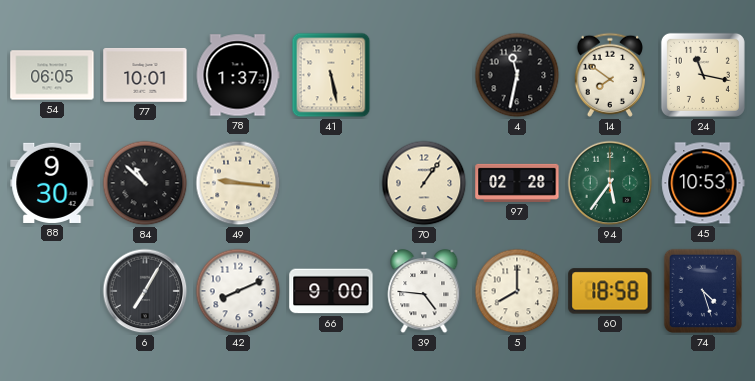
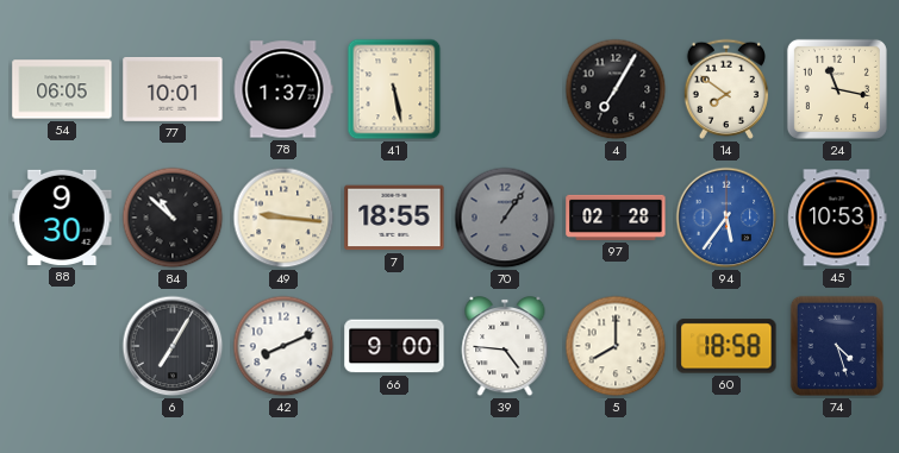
4: 11:32 -> 7:05 (616, 89)
7: none -> 18:55 (394, 218)
70 dial: cream -> grey (505, 218)
94 dial: green -> blue (726, 218)
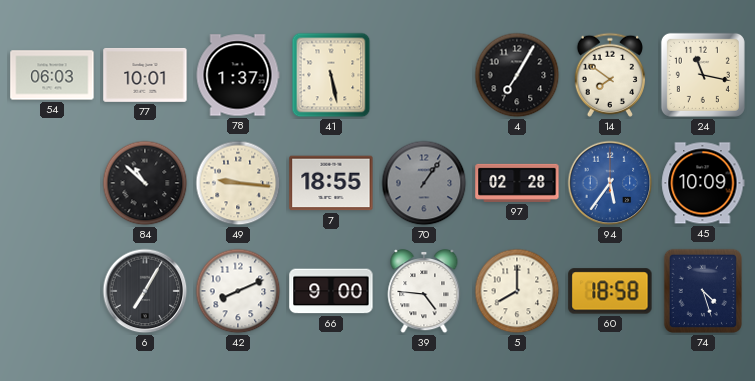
54: 06:05 -> 06:03 (52, 75)
88: 9:30 -> none (62, 218)
45: 10:53 -> 10:09 (703, 183)
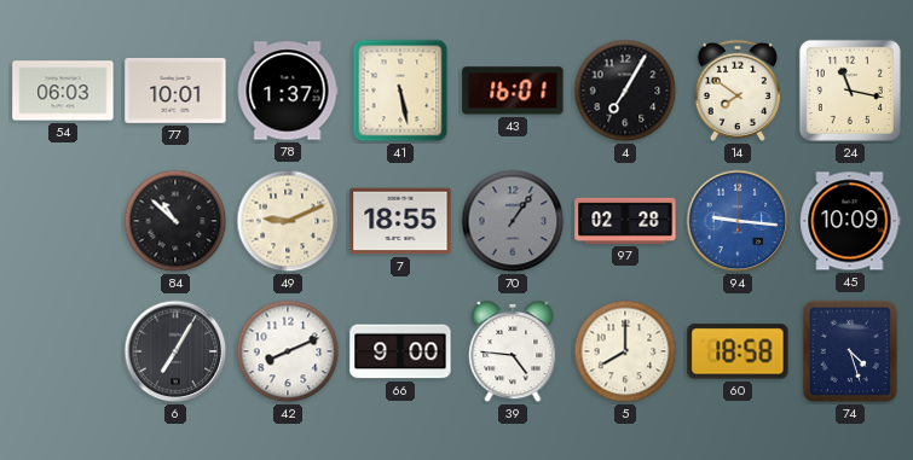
43: none -> 16:01 (513, 91)
49: 9:16 -> 9:11 (288, 221)
94: 5:36 -> 9:16 (738, 221)
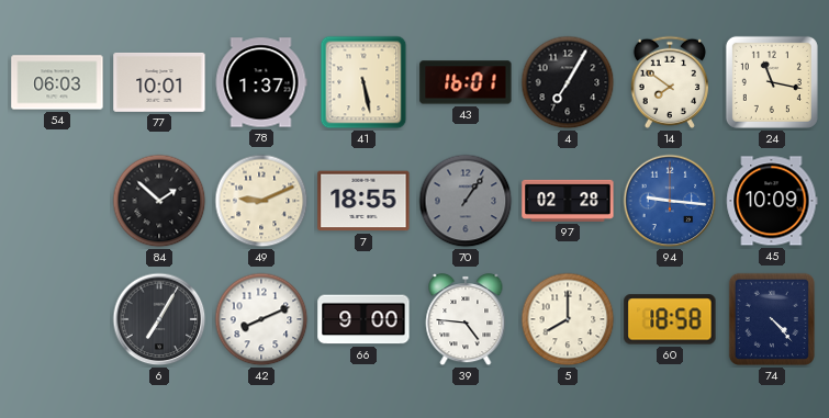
84: 10:52 -> 1:52 (159, 201)
74: 4:27 -> 4:23 (772, 319)
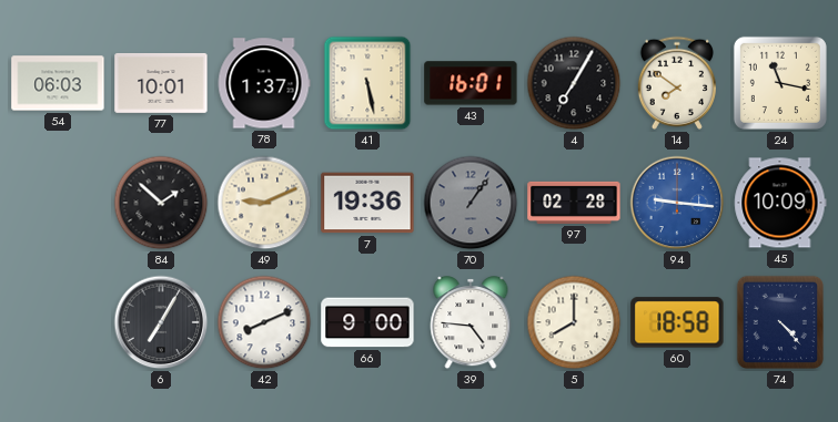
7: 18:55 -> 19:36 (367, 203)
